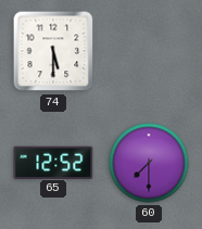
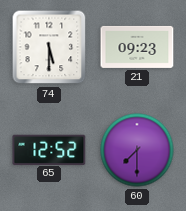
21: none -> 09:23 (137, 47)
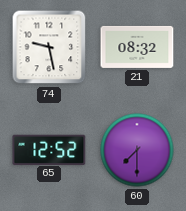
74: 5:30 -> 9:28 (49, 47)
21: 09:23 -> 08:32 (137, 47)
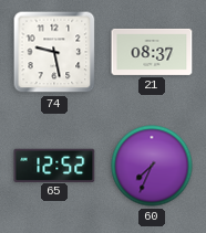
21: 08:32 -> 08:37 (152, 52)
60: 7:30 -> 7:34 (152, 166)
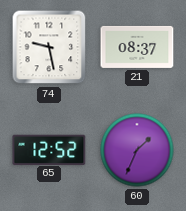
60: 7:34 -> 1:34 (137, 150)
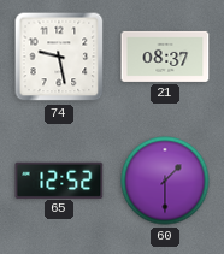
60: 1:34 -> 1:30 (165, 181)
